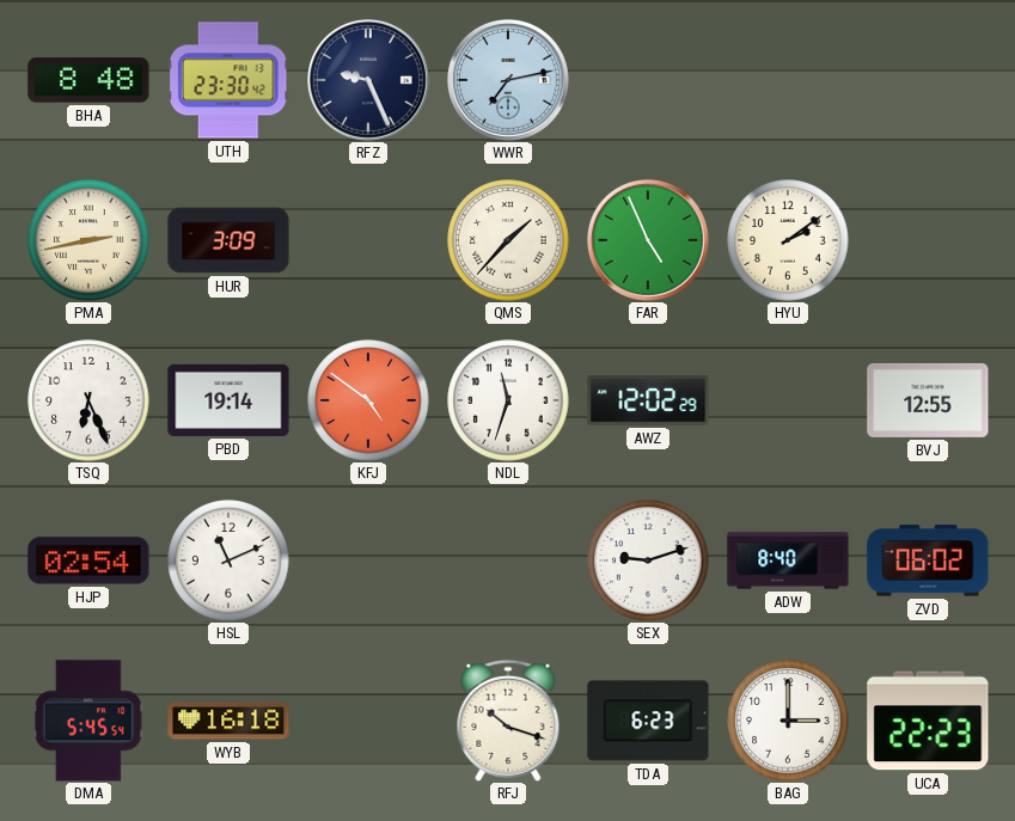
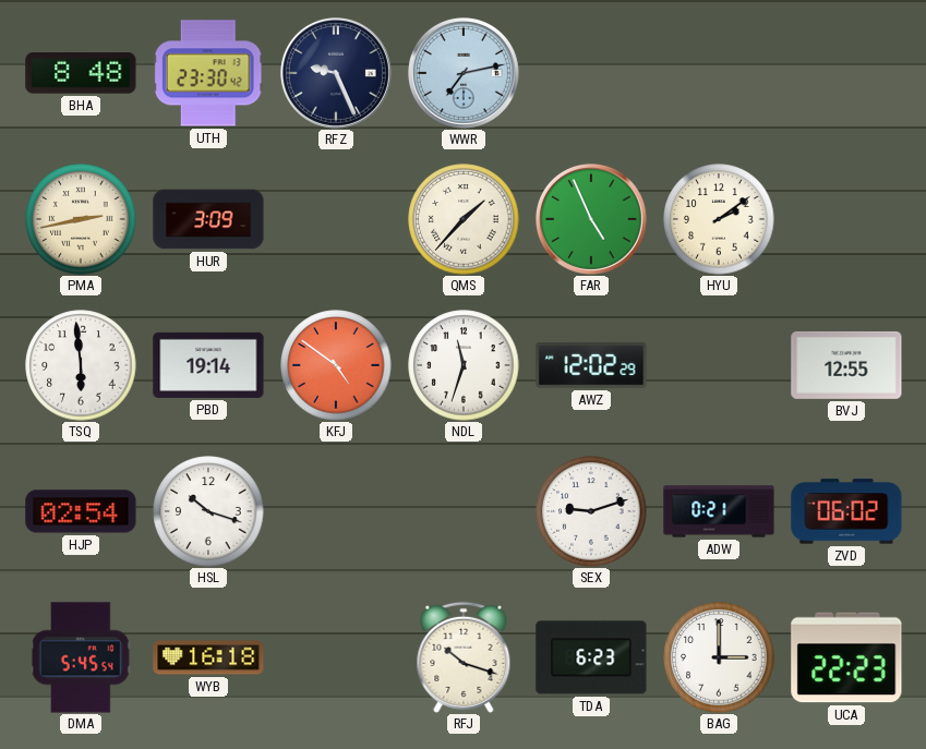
TSQ: 6:26 -> 5:59 (81, 365)
HSL: 11:11 -> 10:18 (208, 511)
ADW: 8:40 -> 0:21 (719, 511)
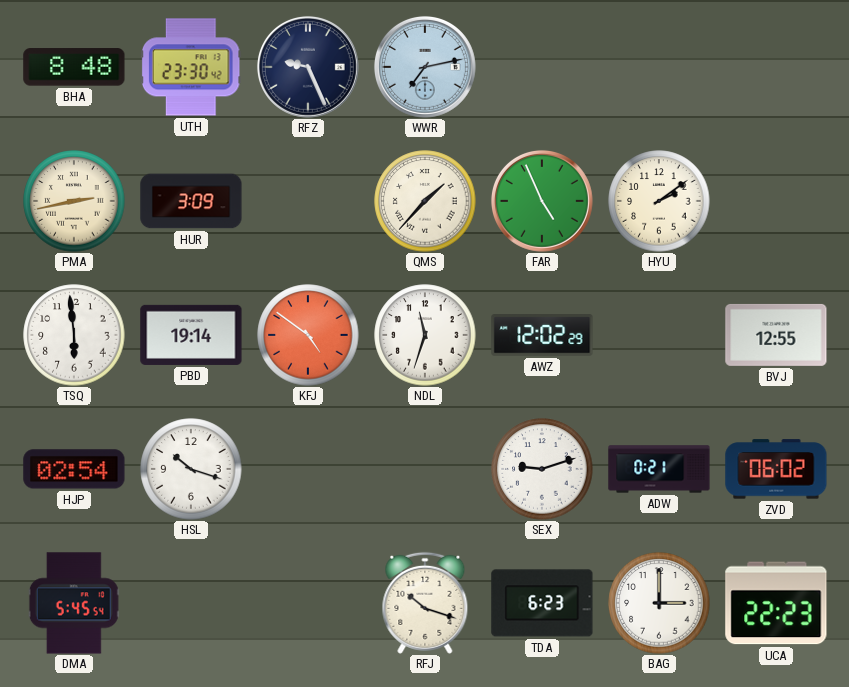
WYB: 16:18 -> none (208, 657)
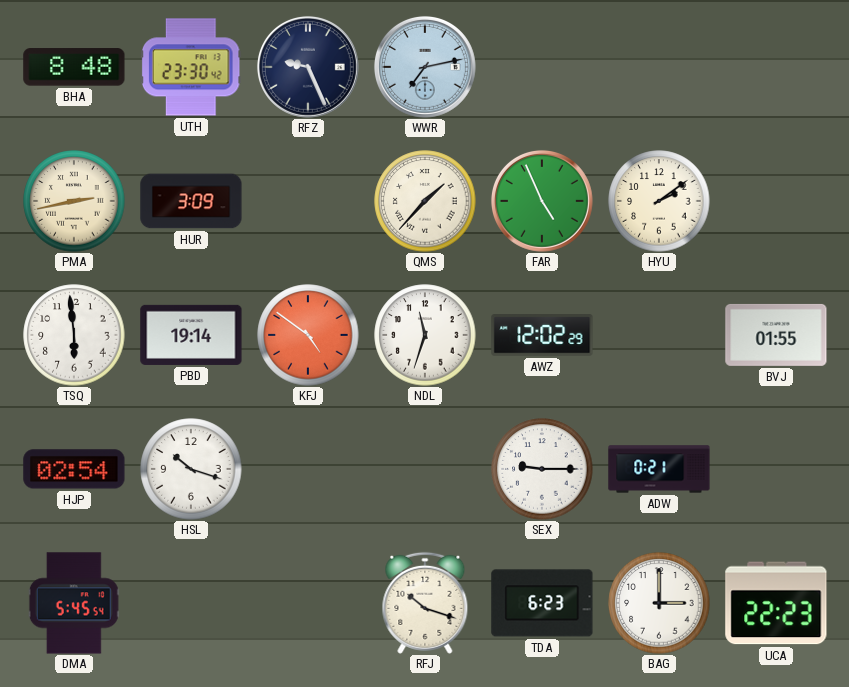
BVJ: 12:55 -> 01:55 (776, 335)
SEX: 9:12 -> 9:15 (542, 469)
ZVD: 06:02 -> none (776, 469)
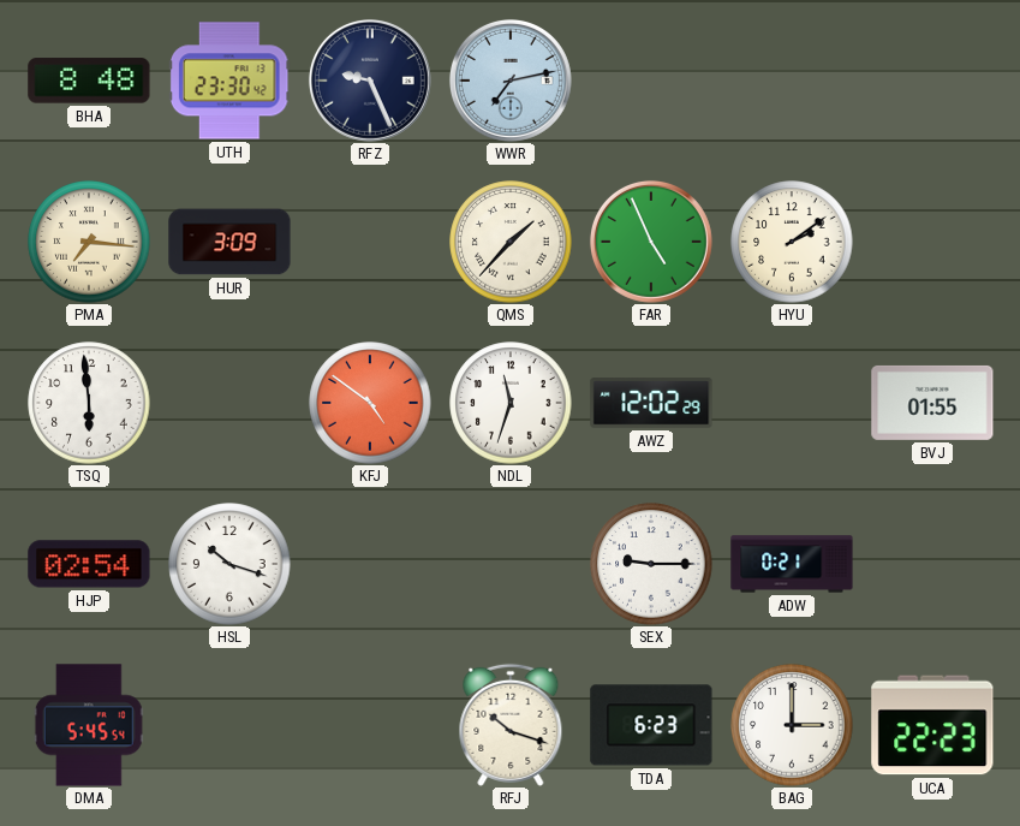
PMA: 2:43 -> 7:16 (89, 242)
PBD: 19:14 -> none (191, 335)
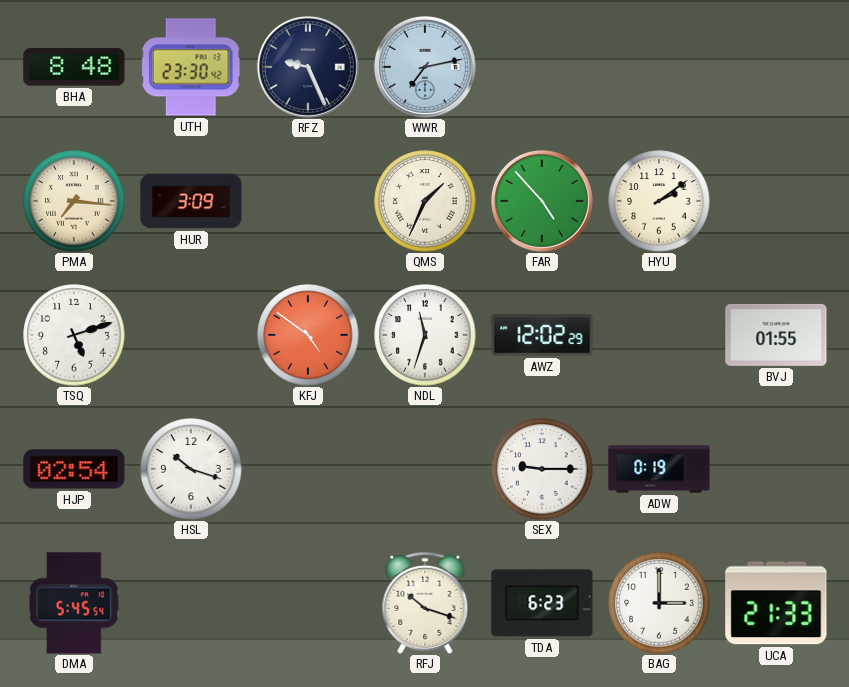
QMS: 1:37 -> 1:34 (425, 201)
FAR: 4:56 -> 4:53 (542, 201)
TSQ: 5:59 -> 5:12 (74, 335)
ADW: 0:21 -> 0:19 (659, 469)
UCA: 22:23 -> 21:33 (776, 603)
